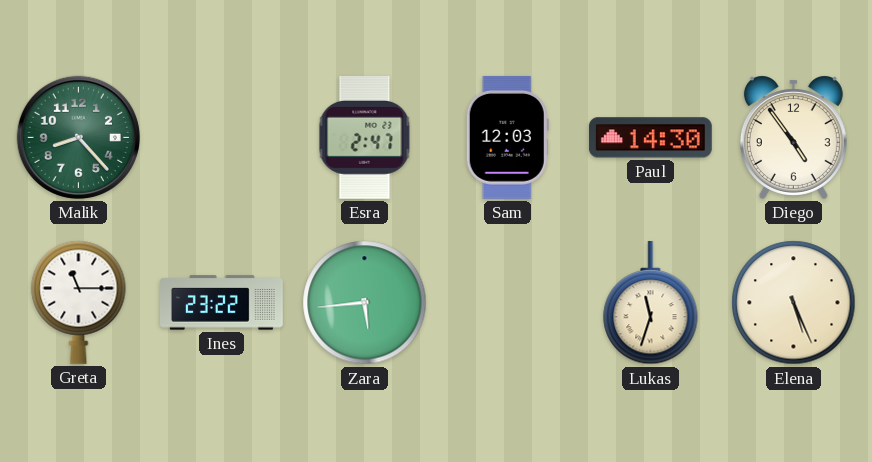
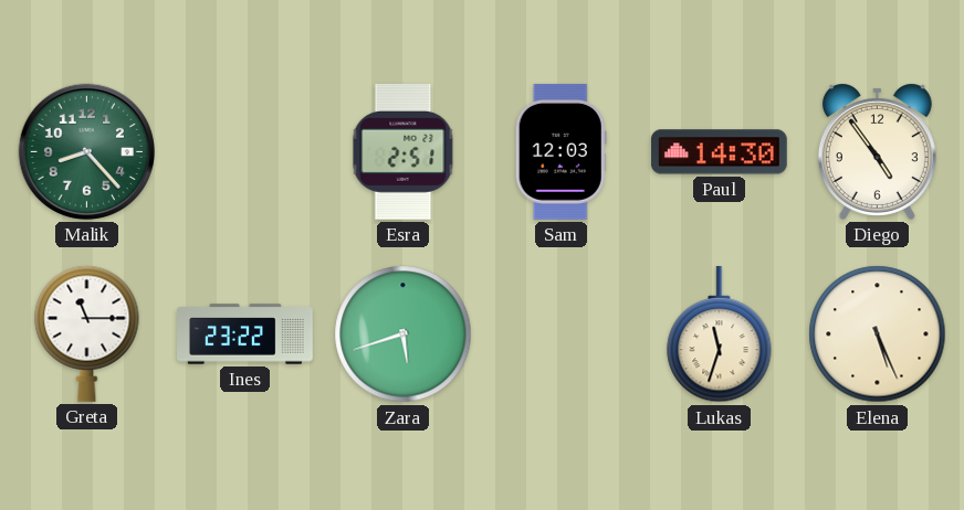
Esra: 2:47 -> 2:51 (404, 151)
Zara: 5:44 -> 5:42 (404, 334)
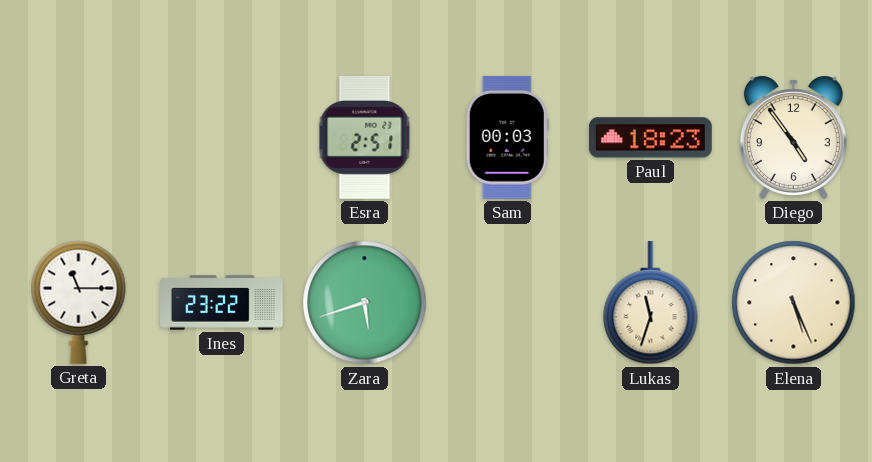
Malik: 8:23 -> none (86, 151)
Sam: 12:03 -> 00:03 (507, 137)
Paul: 14:30 -> 18:23 (650, 138)
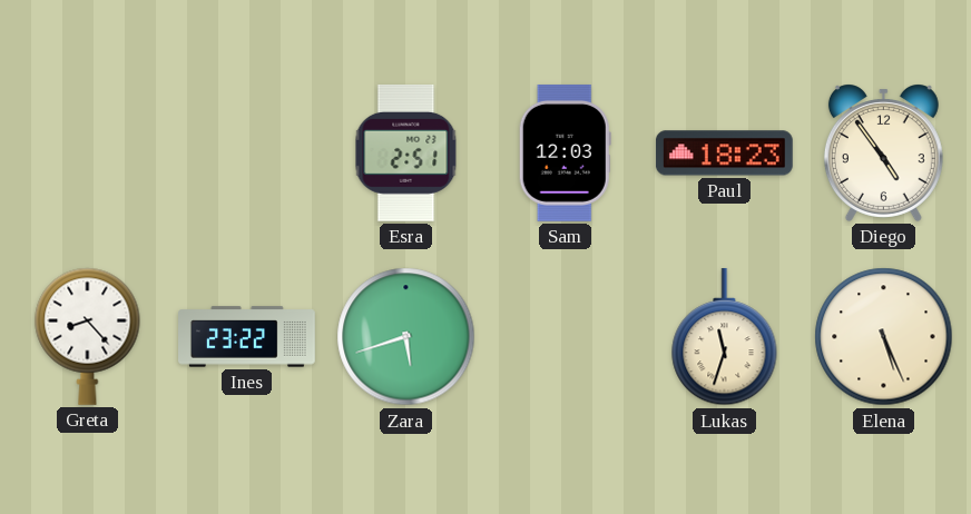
Sam: 00:03 -> 12:03 (565, 152)
Greta: 11:15 -> 8:23 (88, 336)
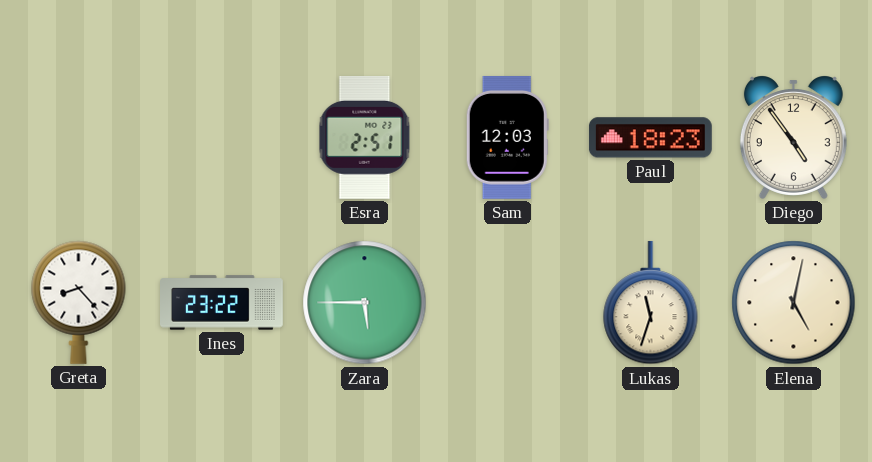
Zara: 5:42 -> 5:45 (365, 303)
Elena: 5:26 -> 5:02 (794, 303)
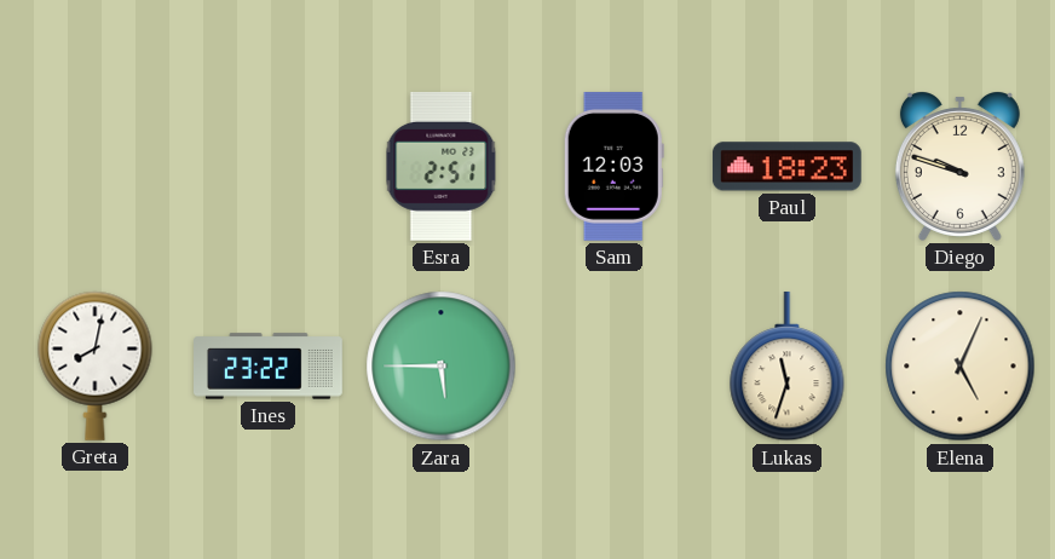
Diego: 4:54 -> 9:48 (959, 166)
Greta: 8:23 -> 8:02 (96, 365)
Elena: 5:02 -> 5:04 (961, 367)
